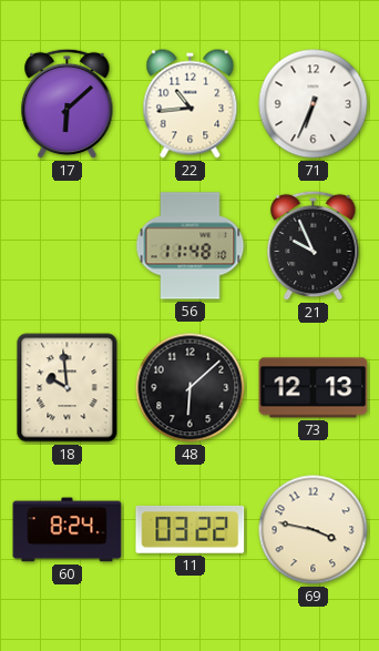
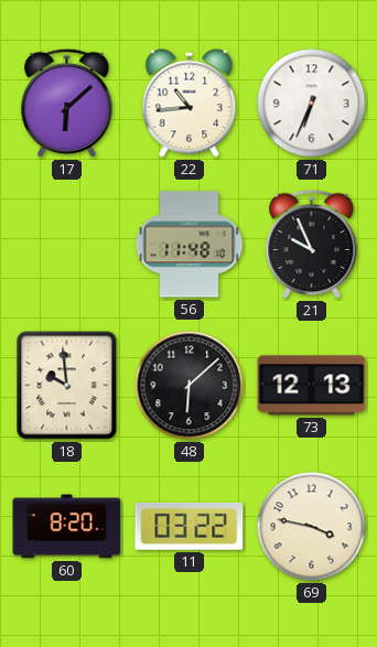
60: 8:24 -> 8:20 (67, 527)
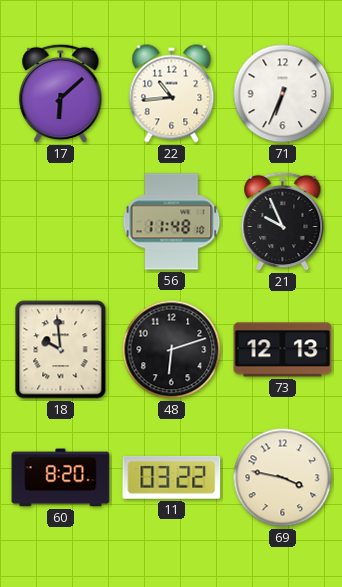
48: 6:08 -> 6:12 (172, 350)
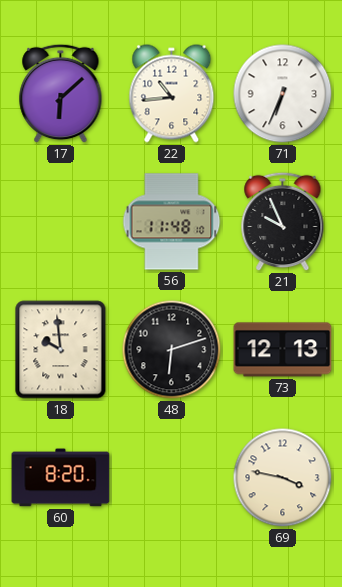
11: 03:22 -> none (172, 477)
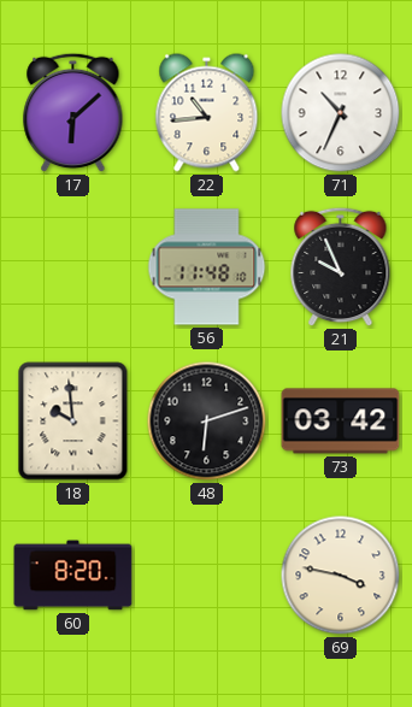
71: 6:34 -> 10:34 (341, 113)
73: 12:13 -> 03:42 (341, 422)
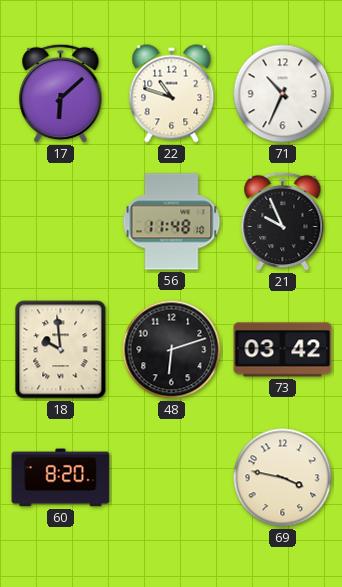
22: 10:44 -> 10:48 (172, 94)
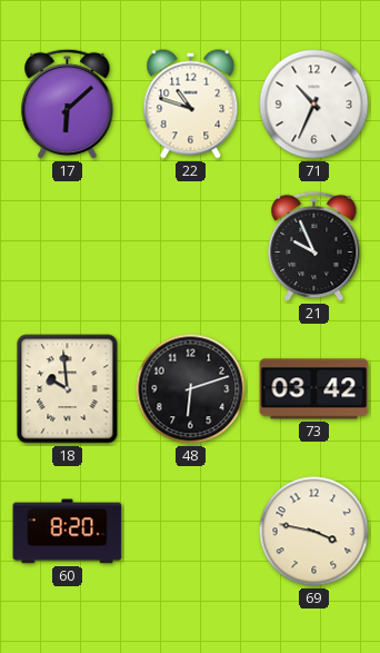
56: 11:48 -> none (172, 222)
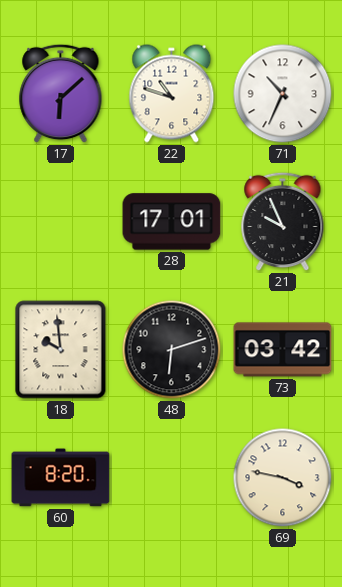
28: none -> 17:01 (172, 222)
